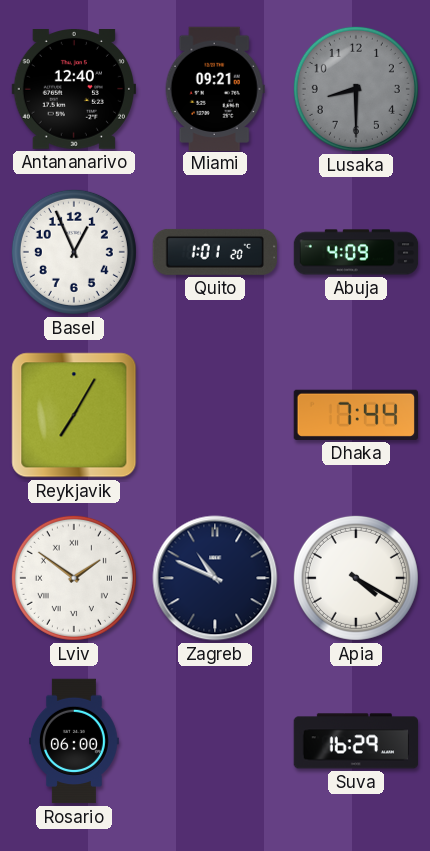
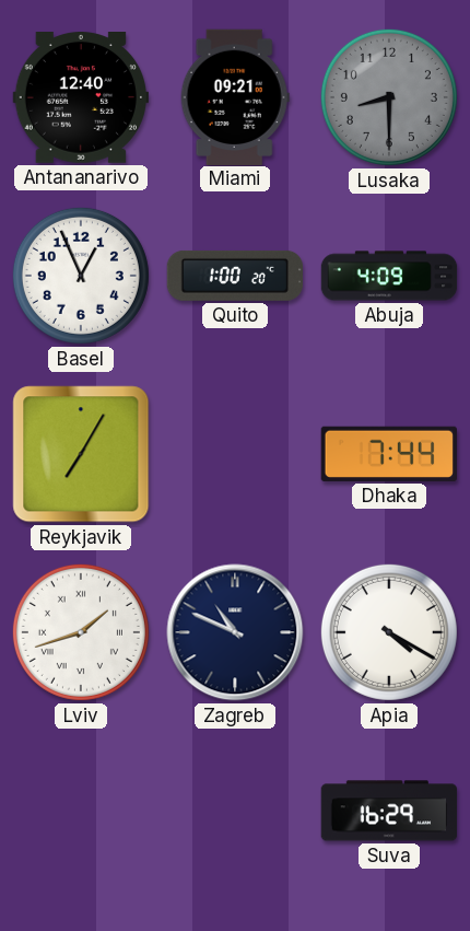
Quito: 1:01 -> 1:00 (234, 276)
Lviv: 1:51 -> 1:42 (81, 632)
Rosario: 06:00 -> none (75, 741)
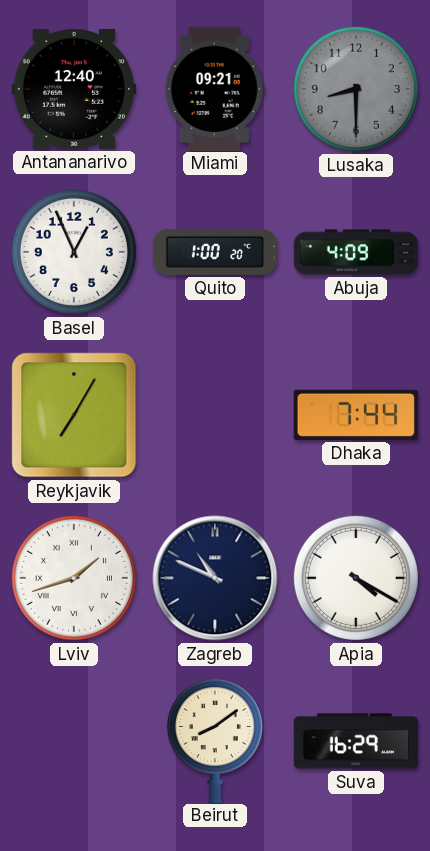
Beirut: none -> 8:09 (215, 741)
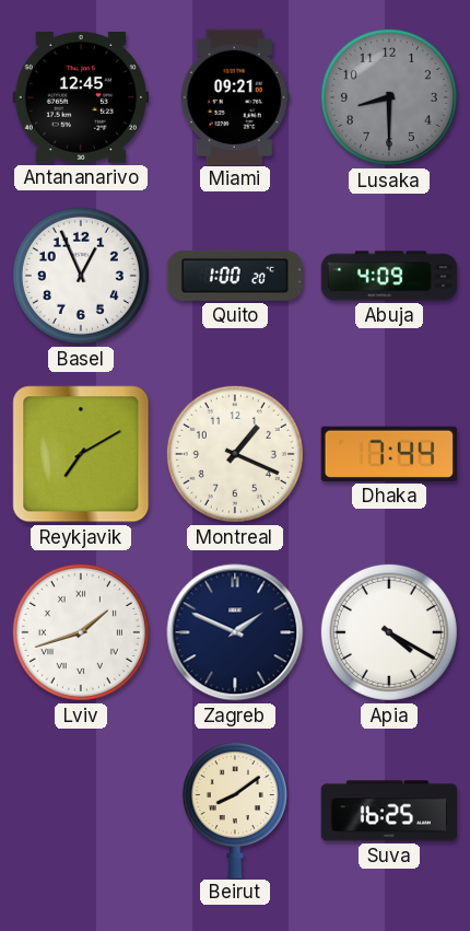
Antananarivo: 12:40 -> 12:45 (80, 98)
Reykjavik: 7:05 -> 7:10 (81, 454)
Montreal: none -> 1:19 (235, 454)
Zagreb: 10:49 -> 1:49 (235, 632)
Suva: 16:29 -> 16:25 (389, 811)
